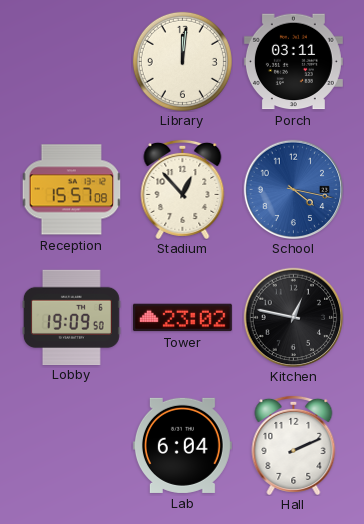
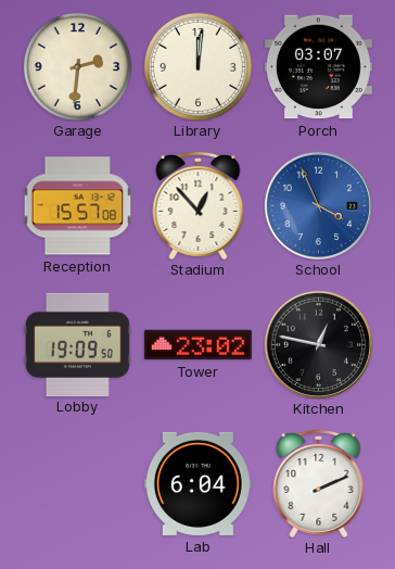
Garage: none -> 2:31 (77, 66)
Porch: 03:11 -> 03:07 (318, 67)
School: 4:17 -> 3:56 (318, 205)
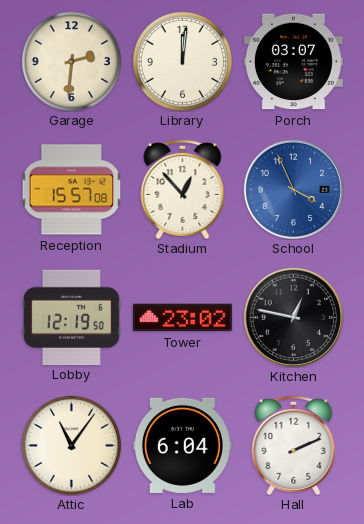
Lobby: 19:09 -> 12:19 (71, 317)
Attic: none -> 11:06 (71, 445)
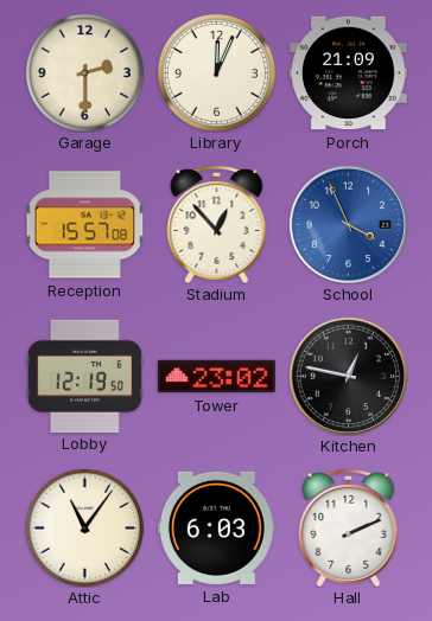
Garage: 2:31 -> 2:30 (84, 72)
Library: 12:01 -> 12:04 (216, 72)
Porch: 03:07 -> 21:09 (348, 73)
Lab: 6:04 -> 6:03 (216, 527)
